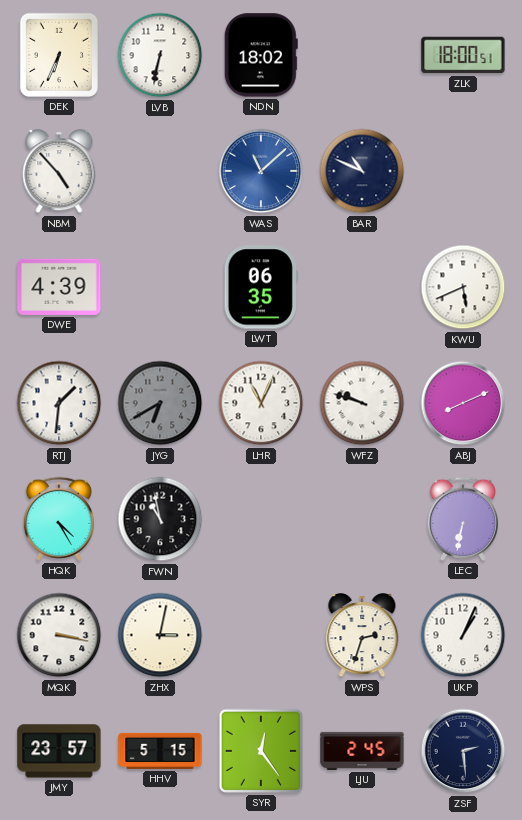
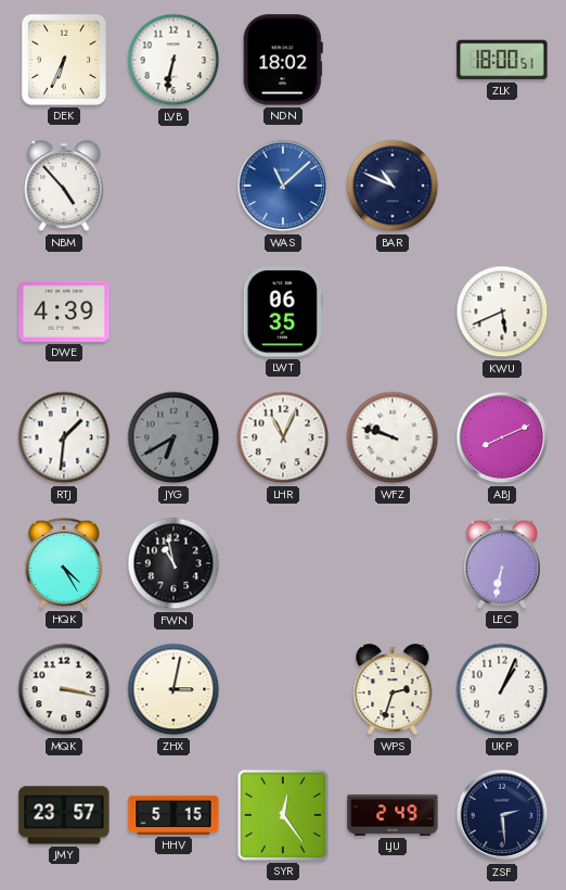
LJU: 2:45 -> 2:49 (393, 815)
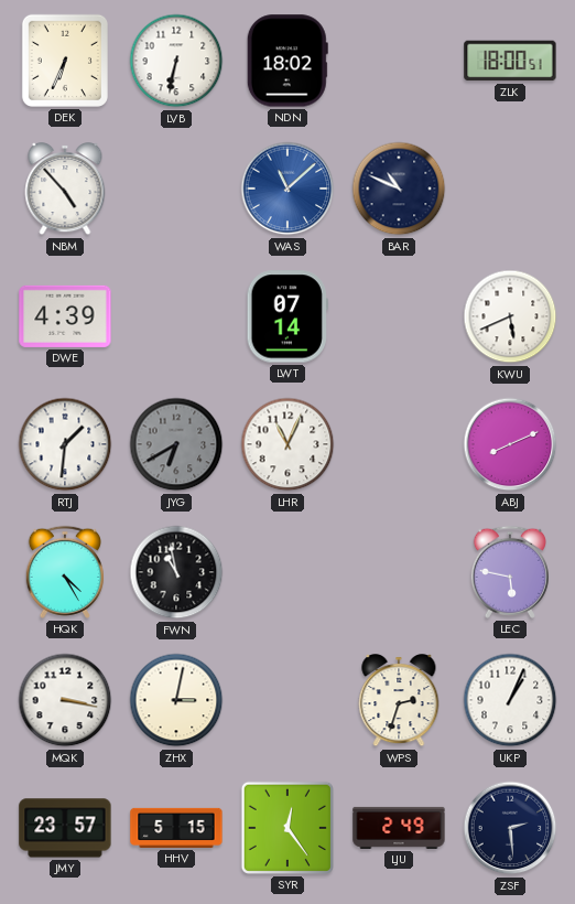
LWT: 06:35 -> 07:14 (287, 316)
WFZ: 9:48 -> none (393, 437)
LEC: 6:32 -> 5:47 (510, 572)
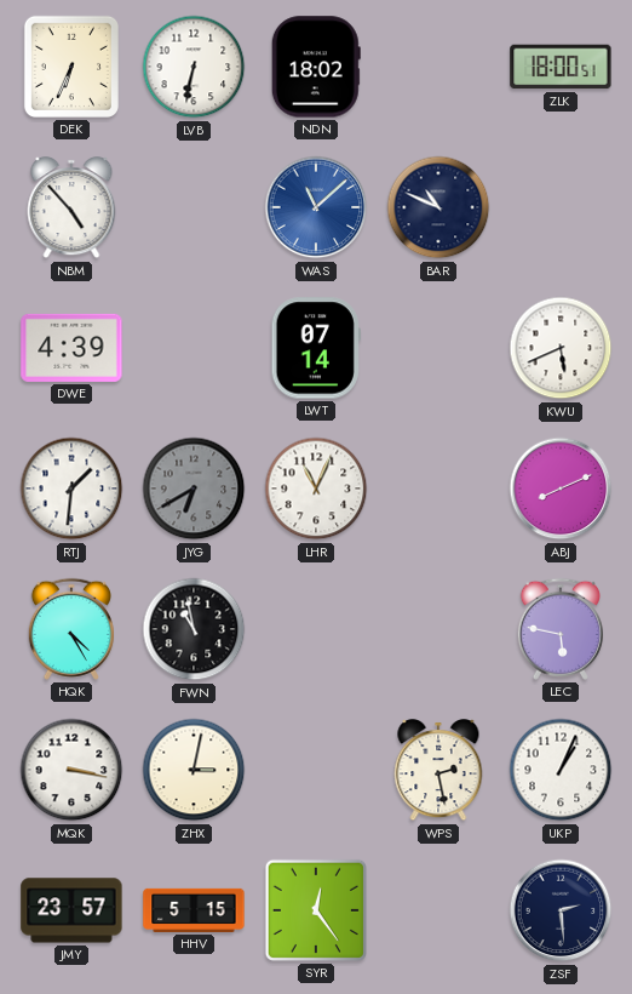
WPS: 2:33 -> 2:28 (438, 771)
LJU: 2:49 -> none (399, 828)
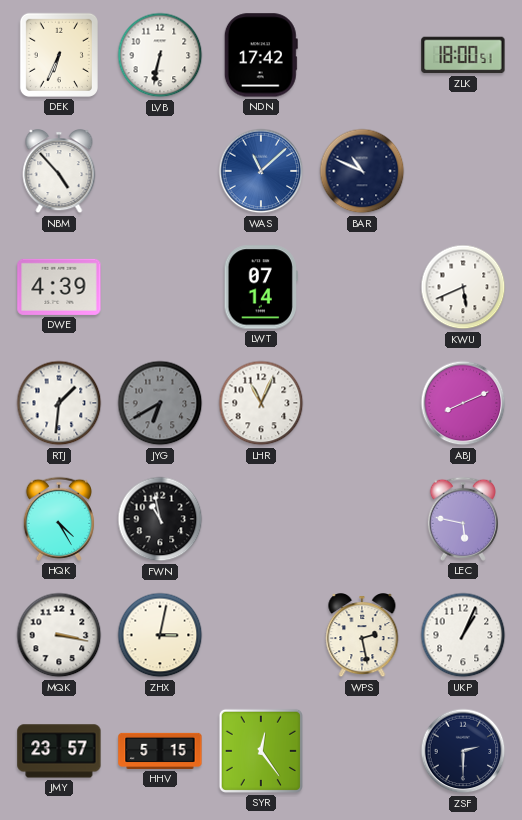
NDN: 18:02 -> 17:42 (261, 55)
ZSF: 2:29 -> 2:30 (463, 751)
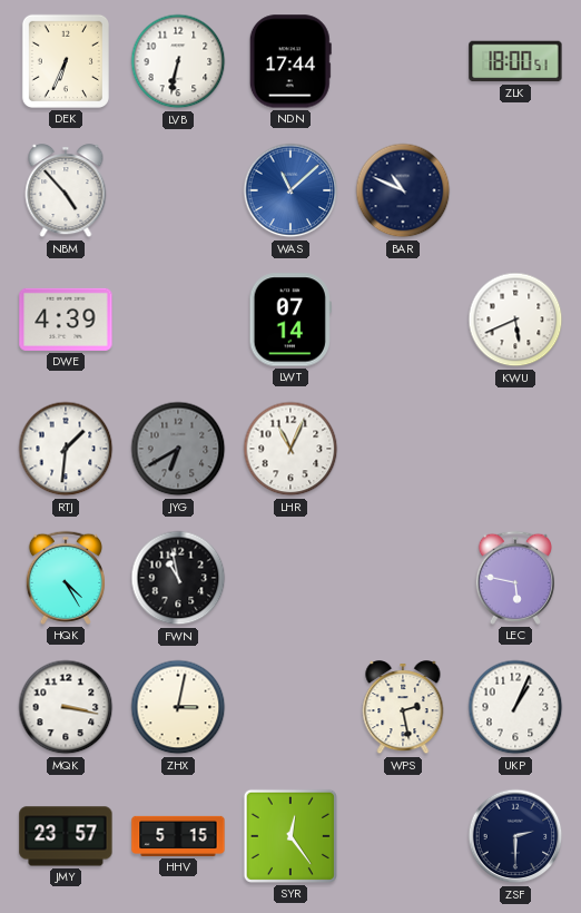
NDN: 17:42 -> 17:44 (290, 61)
ABJ: 8:11 -> none (463, 403)
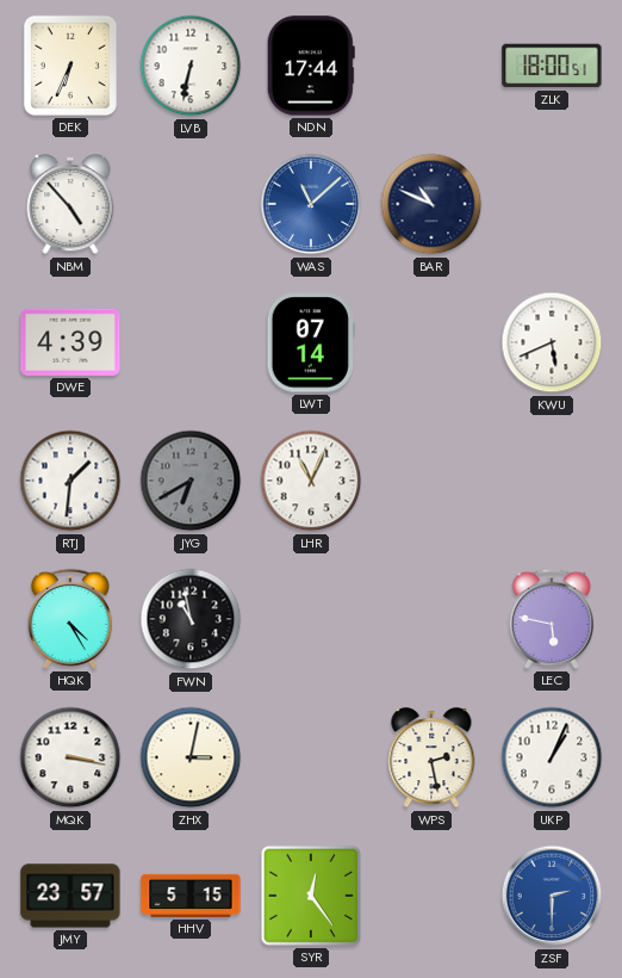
ZSF dial: navy -> blue (552, 896)
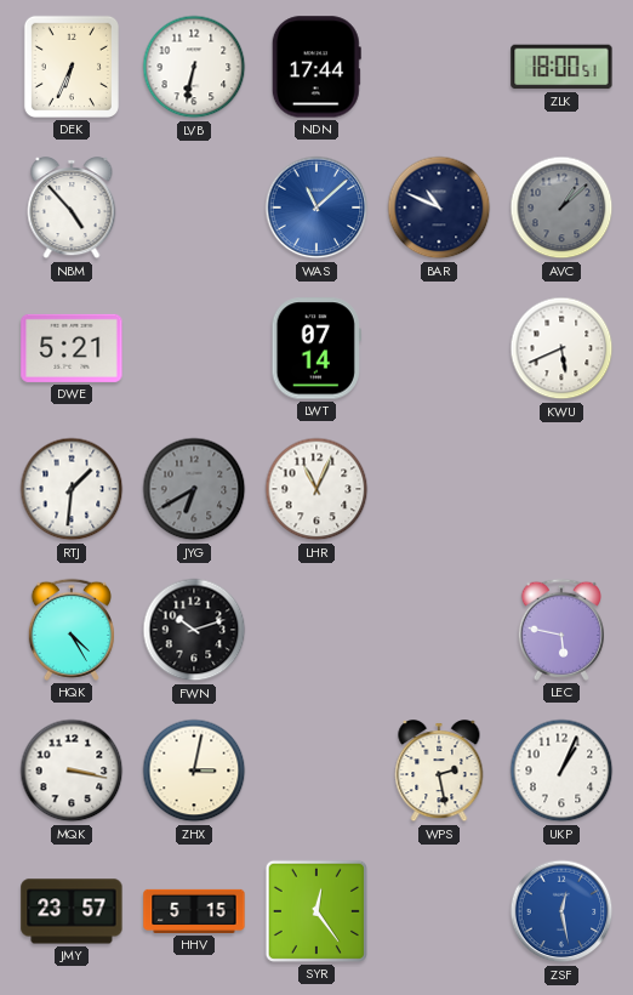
AVC: none -> 1:08 (561, 207)
DWE: 4:39 -> 5:21 (72, 348)
FWN: 10:58 -> 10:12 (194, 630)
ZSF: 2:30 -> 12:28 (561, 911)
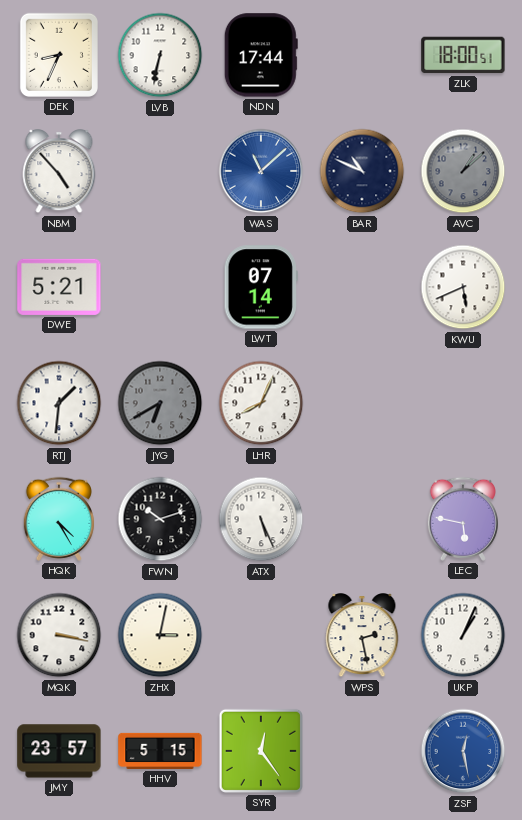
DEK: 6:34 -> 8:34 (59, 55)
LHR: 11:04 -> 8:04 (261, 403)
ATX: none -> 5:26 (261, 519)
